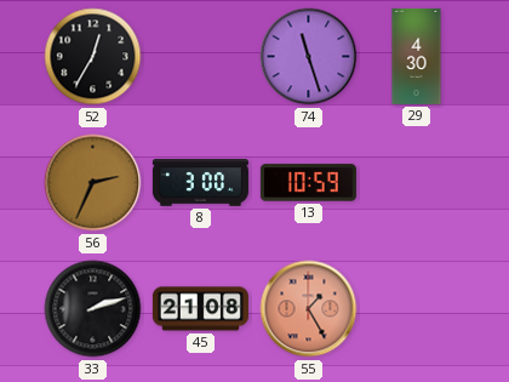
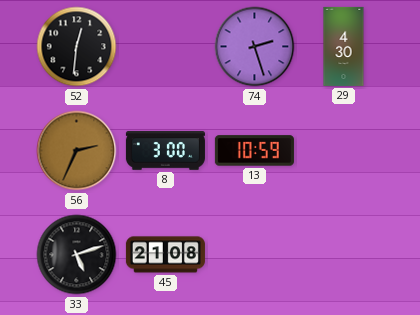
52: 12:35 -> 12:31 (77, 47)
74: 11:27 -> 2:27 (255, 47)
33: 2:12 -> 5:12 (77, 255)
55: 1:25 -> none (309, 309)
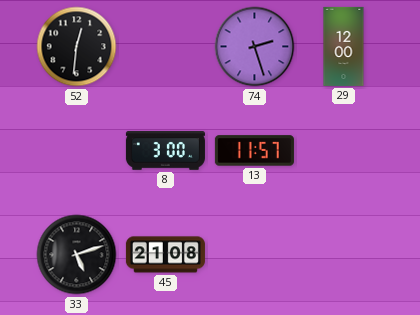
29: 4:30 -> 12:00 (344, 46)
56: 2:34 -> none (77, 151)
13: 10:59 -> 11:57 (254, 151)
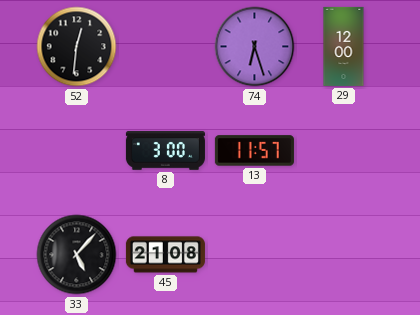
74: 2:27 -> 6:27 (255, 47)
33: 5:12 -> 5:07 (77, 255)
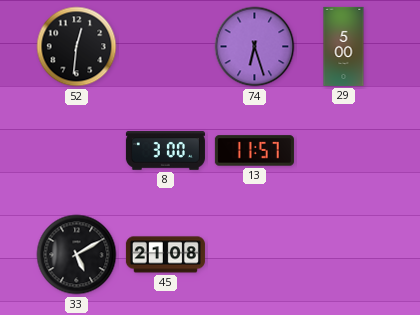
29: 12:00 -> 5:00 (344, 46)
33: 5:07 -> 5:10 (77, 255)
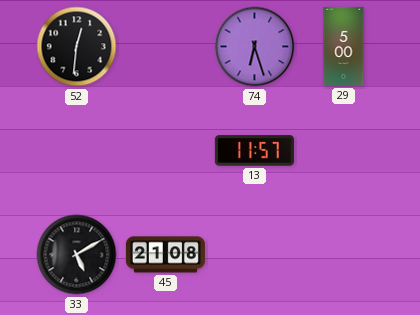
8: 3:00 -> none (165, 151)
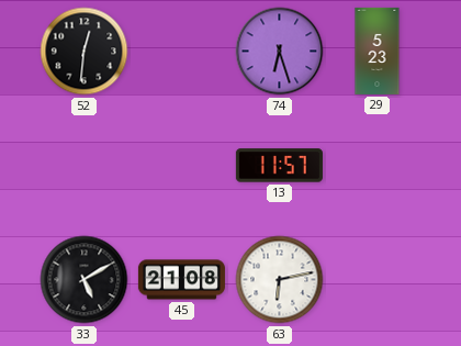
29: 5:00 -> 5:23 (378, 51)
63: none -> 6:13 (280, 280)
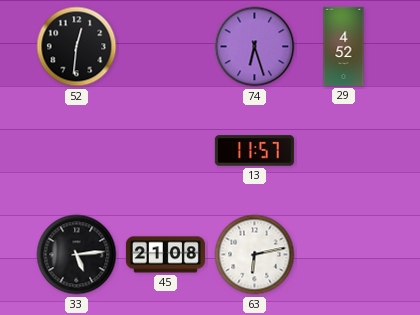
29: 5:23 -> 4:52 (344, 46)
33: 5:10 -> 5:14 (77, 255)
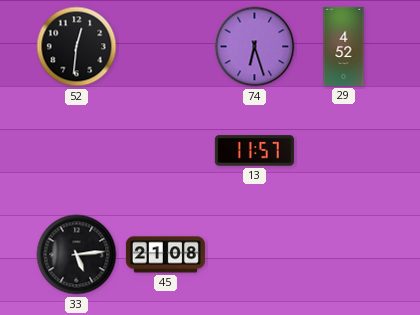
63: 6:13 -> none (255, 255)
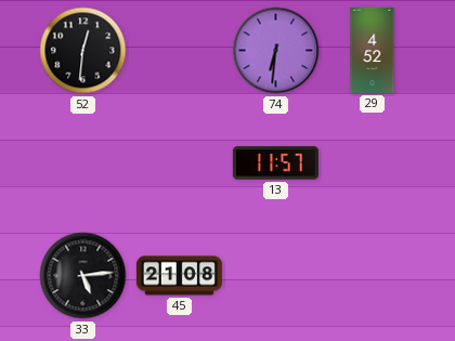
74: 6:27 -> 6:31 (276, 51)
